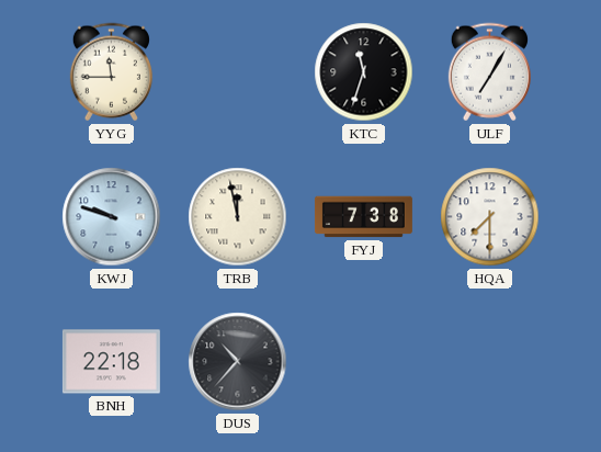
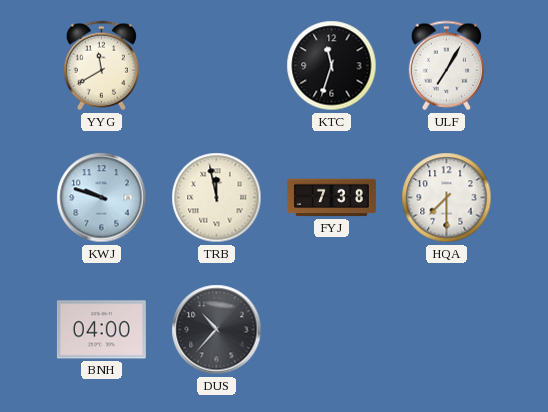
YYG: 11:45 -> 11:40 (101, 66)
BNH: 22:18 -> 04:00 (101, 330)
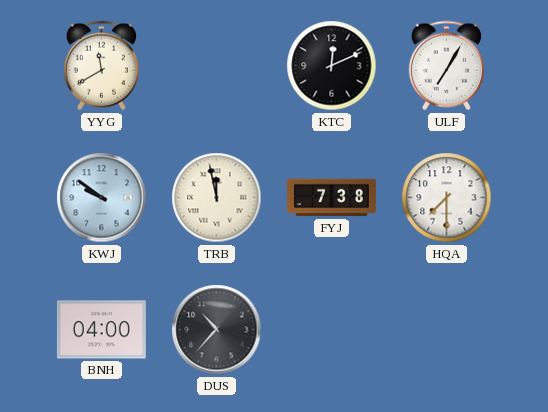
KTC: 11:33 -> 12:11 (332, 66)
KWJ: 9:48 -> 9:51 (102, 198)
